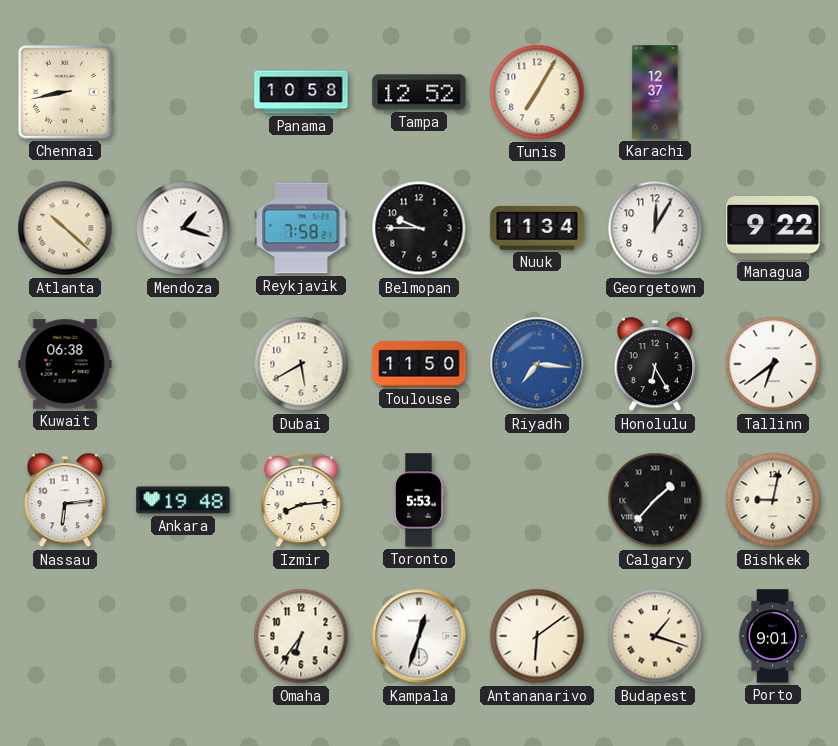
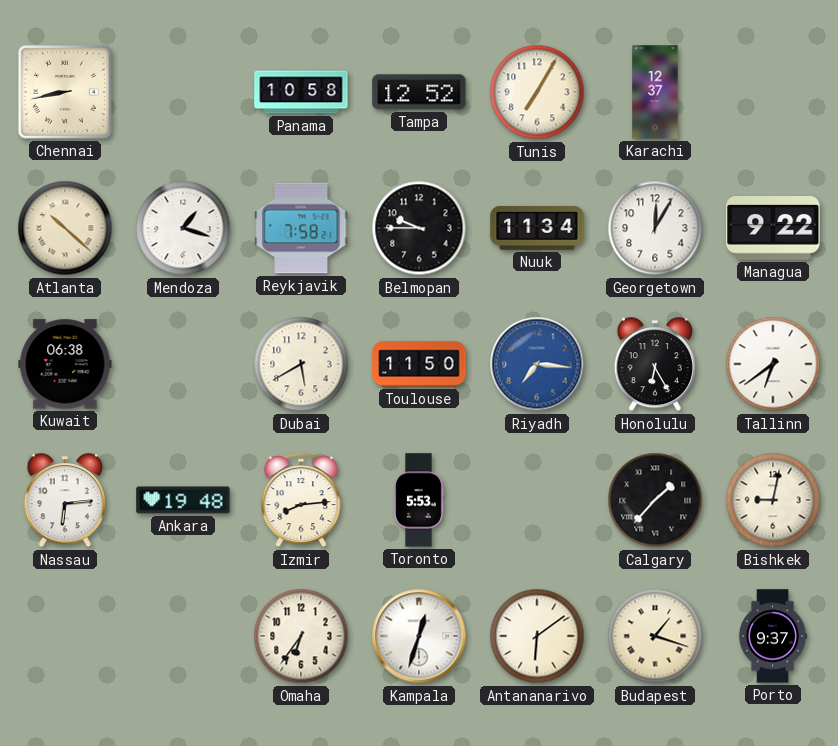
Porto: 9:01 -> 9:37 (773, 636)
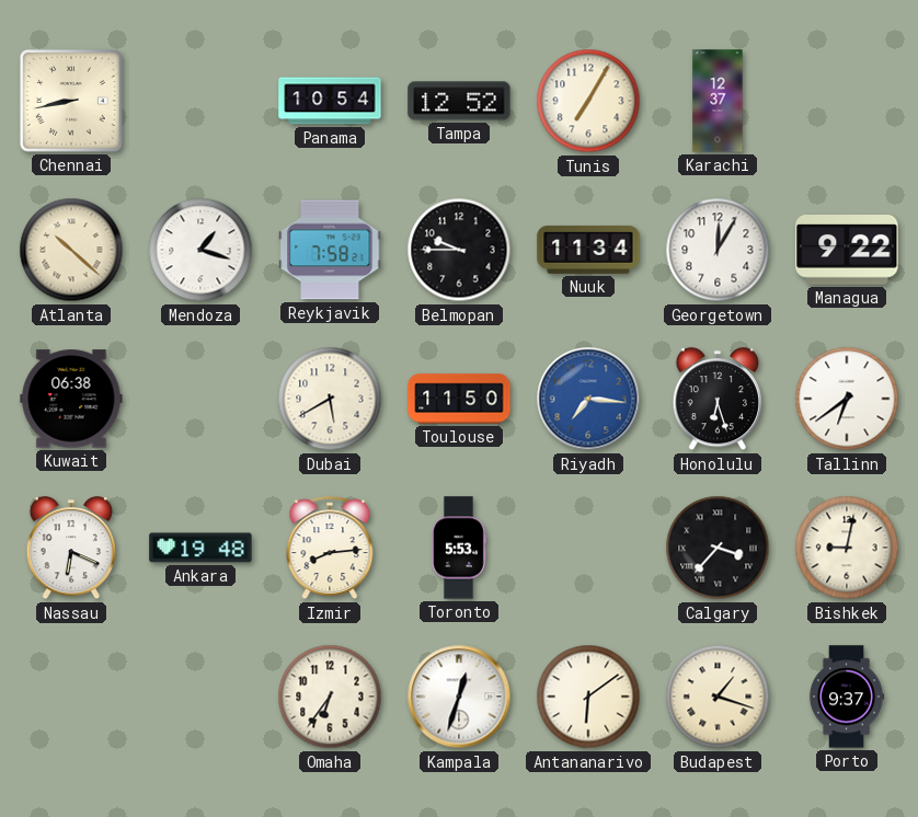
Panama: 10:58 -> 10:54 (330, 101)
Honolulu: 6:25 -> 6:27 (718, 400)
Nassau: 6:14 -> 6:19 (71, 549)
Calgary: 1:37 -> 3:37 (718, 548)
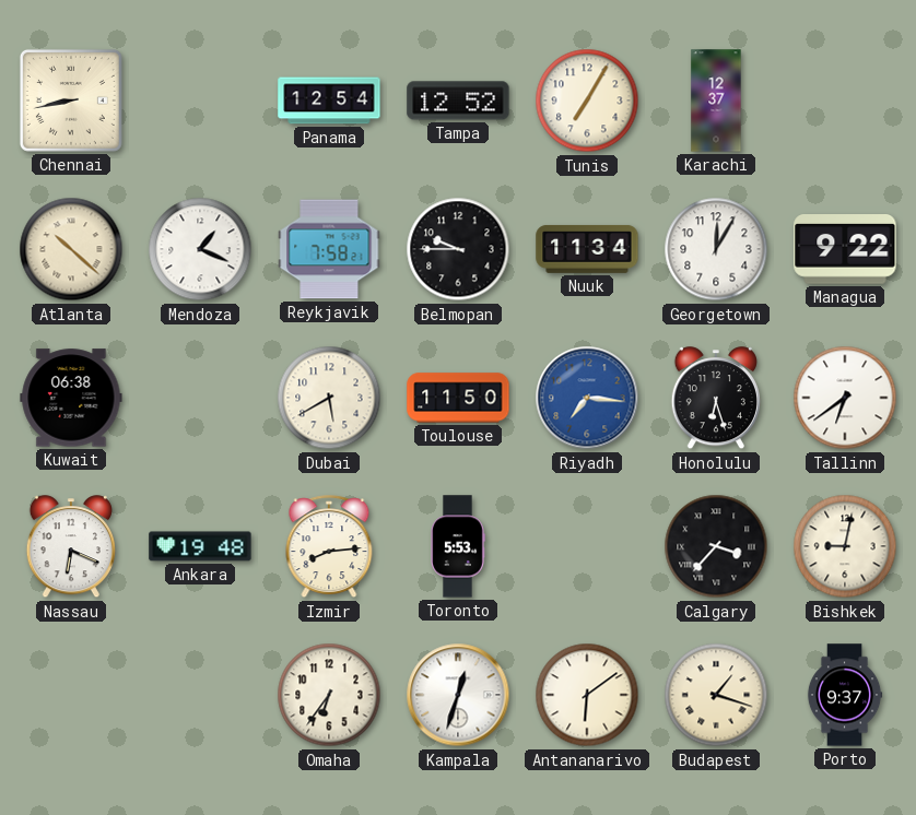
Panama: 10:54 -> 12:54 (329, 101)
Mendoza: 1:18 -> 1:19 (200, 249)
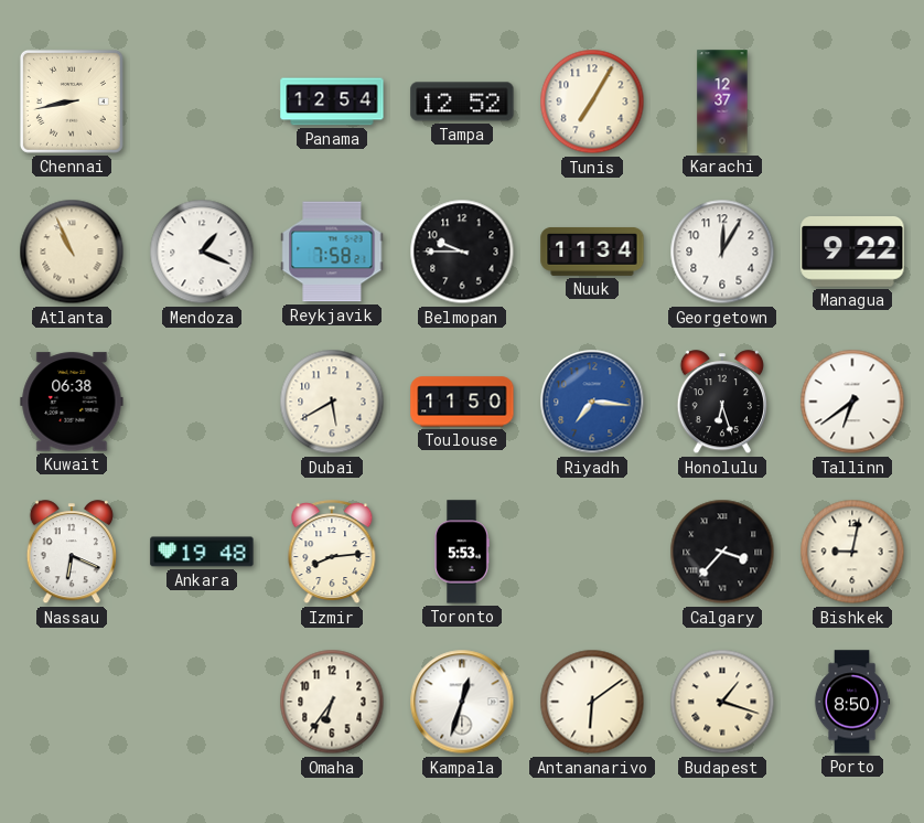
Atlanta: 10:22 -> 10:56 (72, 252)
Porto: 9:37 -> 8:50 (852, 702)
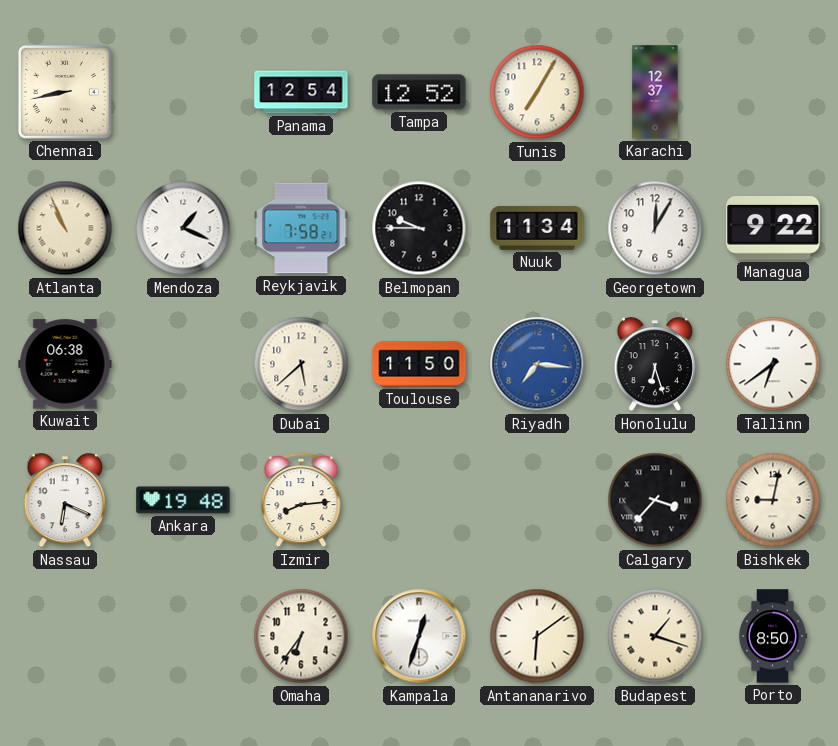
Dubai: 5:40 -> 5:38 (301, 364)
Toronto: 5:53 -> none (462, 552)
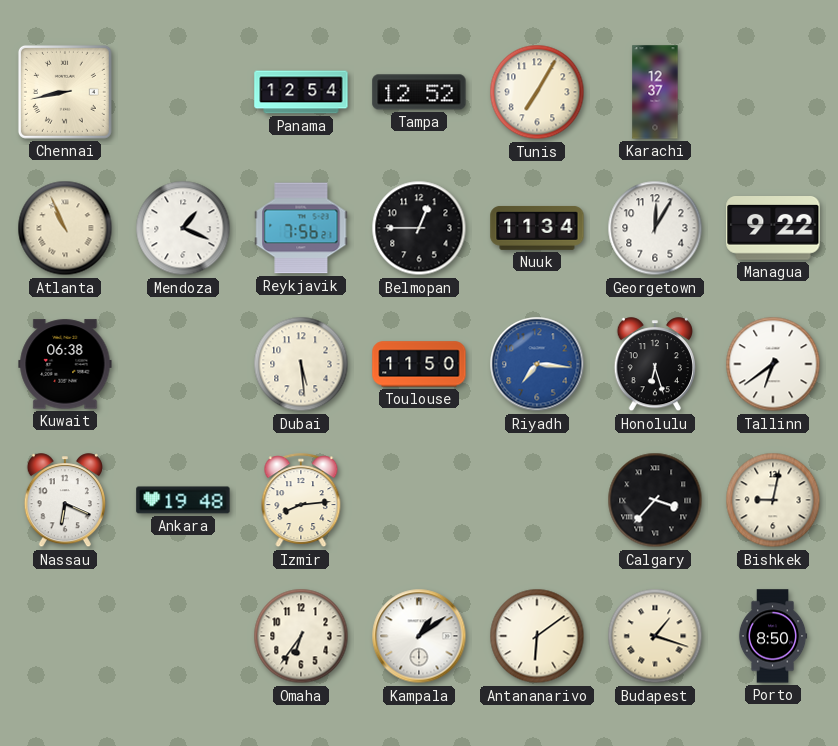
Reykjavik: 7:58 -> 7:56 (301, 228)
Belmopan: 9:45 -> 12:45 (419, 228)
Dubai: 5:38 -> 5:29 (301, 364)
Kampala: 12:33 -> 1:09 (419, 636)
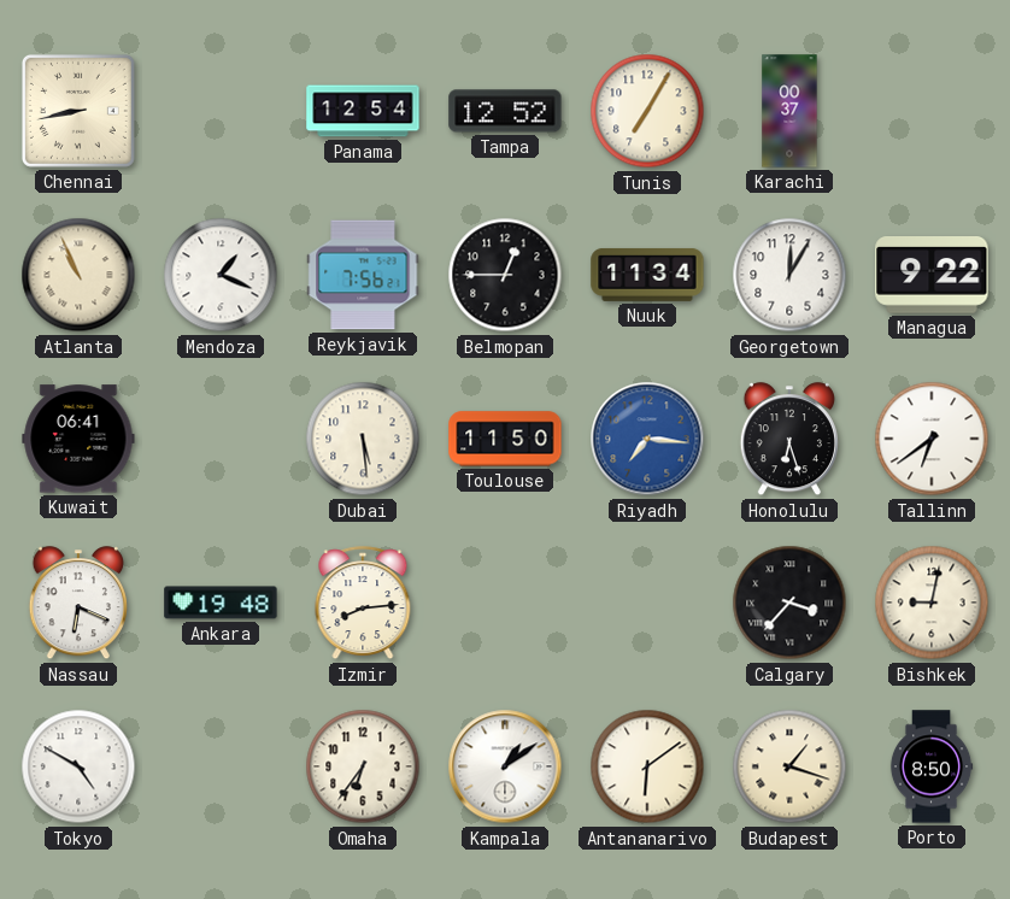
Karachi: 12:37 -> 00:37 (789, 111)
Kuwait: 06:38 -> 06:41 (78, 439)
Tokyo: none -> 4:50 (78, 766)
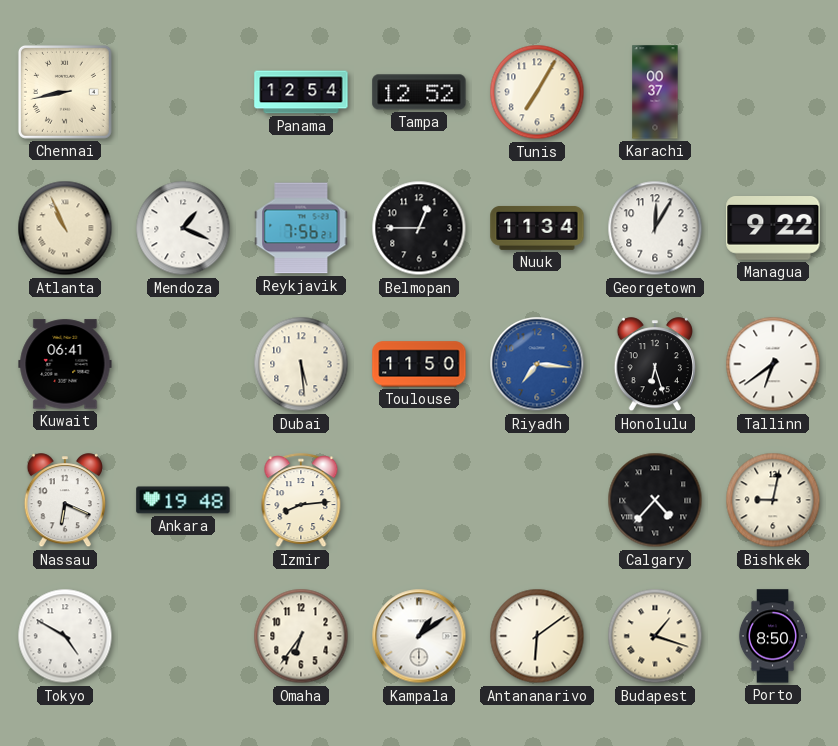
Calgary: 3:37 -> 4:37 (655, 500)
